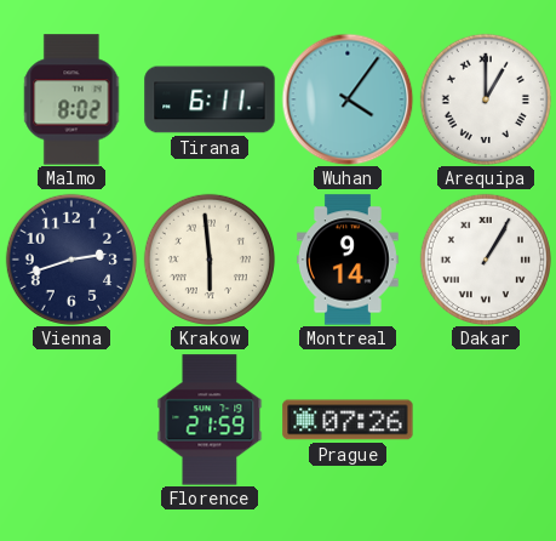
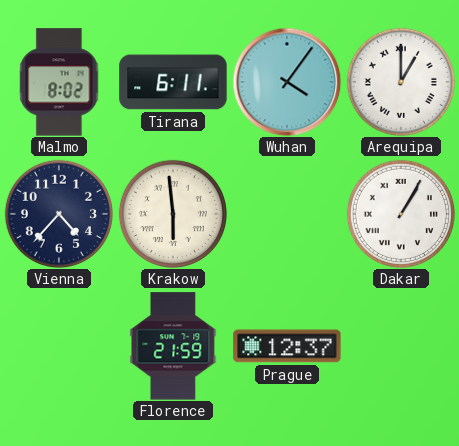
Vienna: 2:42 -> 4:37 (59, 214)
Montreal: 9:14 -> none (348, 260)
Prague: 07:26 -> 12:37 (287, 346)
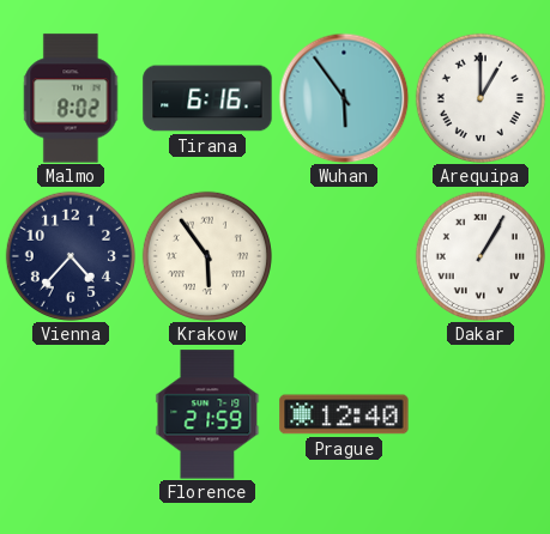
Tirana: 6:11 -> 6:16 (207, 98)
Wuhan: 4:06 -> 5:54 (344, 98)
Krakow: 5:59 -> 5:54 (207, 256)
Prague: 12:37 -> 12:40 (344, 414)
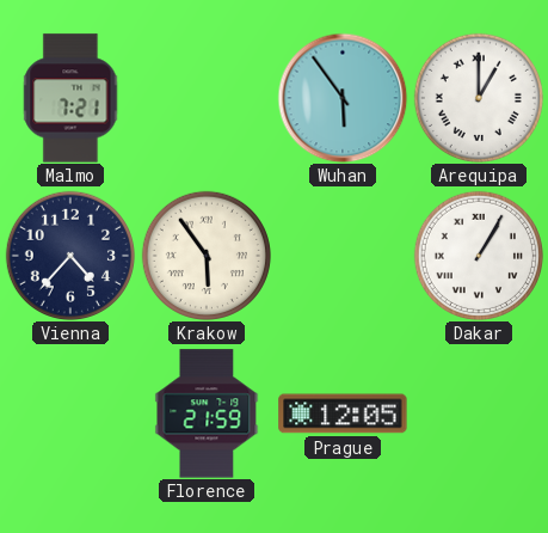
Malmo: 8:02 -> 7:21 (70, 98)
Tirana: 6:16 -> none (207, 98)
Prague: 12:40 -> 12:05 (343, 413)
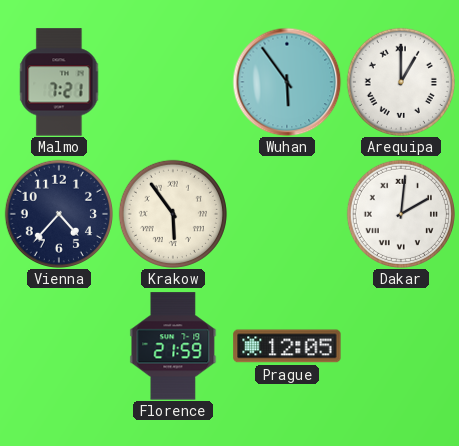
Dakar: 1:05 -> 2:01 (401, 214)
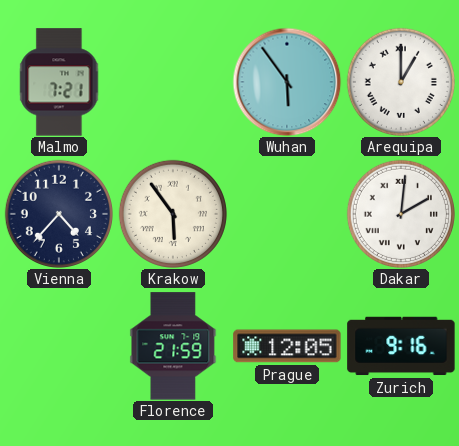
Zurich: none -> 9:16 (401, 346)
